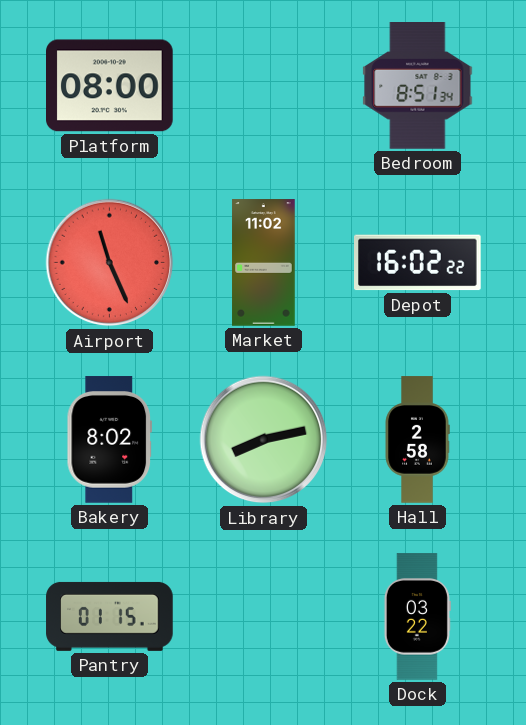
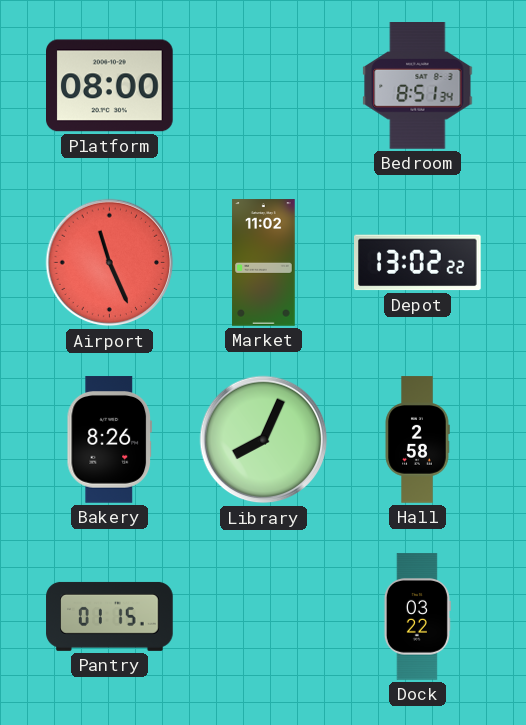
Depot: 16:02 -> 13:02 (418, 263)
Bakery: 8:02 -> 8:26 (110, 440)
Library: 8:13 -> 8:04 (264, 440)
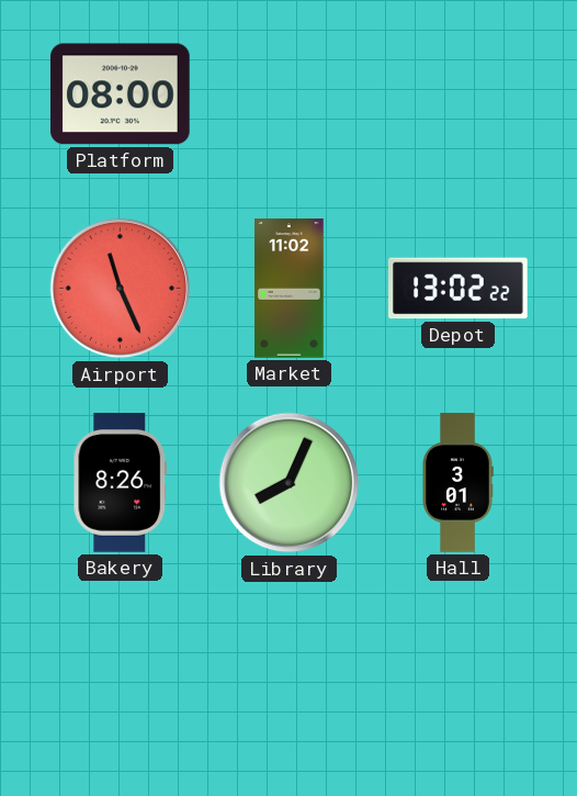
Bedroom: 8:51 -> none (418, 86)
Hall: 2:58 -> 3:01 (457, 483)
Pantry: 01:15 -> none (110, 616)
Dock: 03:22 -> none (417, 617)
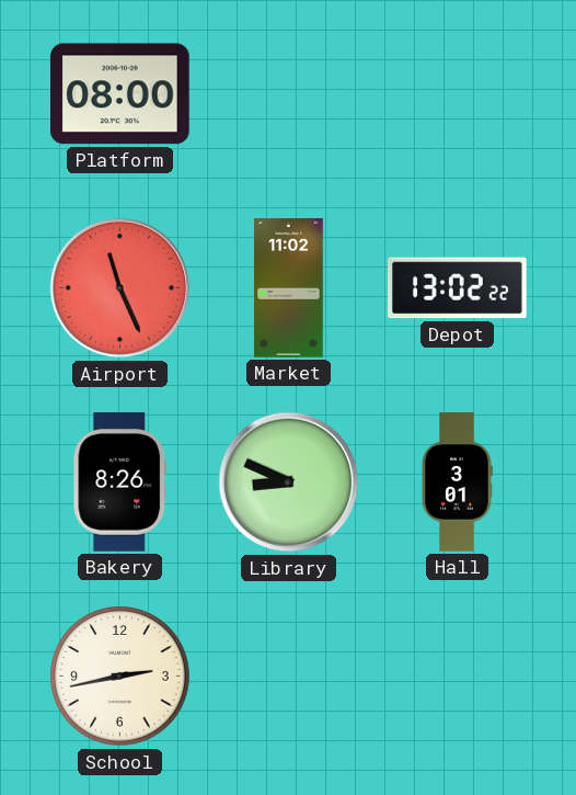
Library: 8:04 -> 8:49 (289, 482)
School: none -> 2:43 (120, 677)
